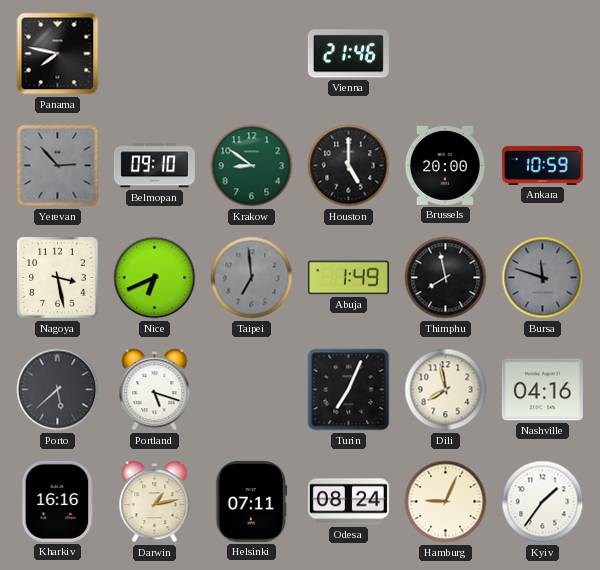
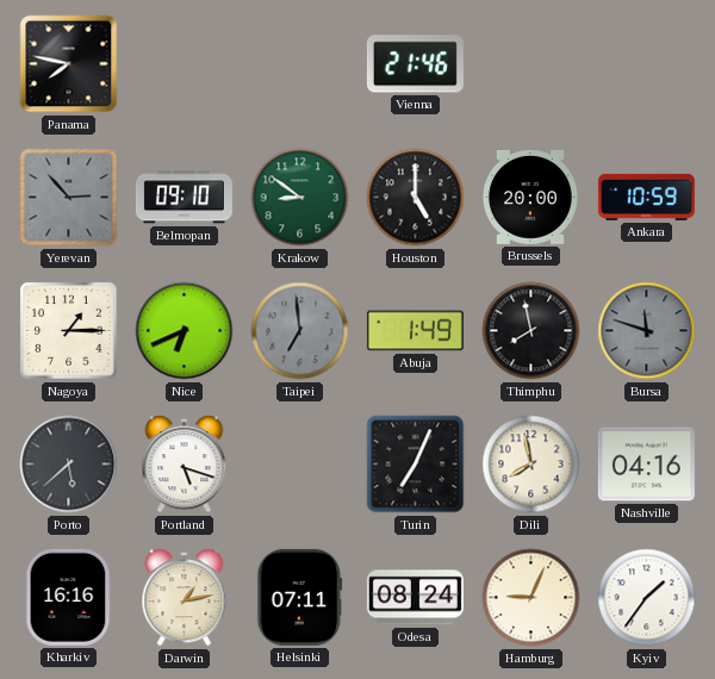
Nagoya: 3:28 -> 1:15 (69, 331)
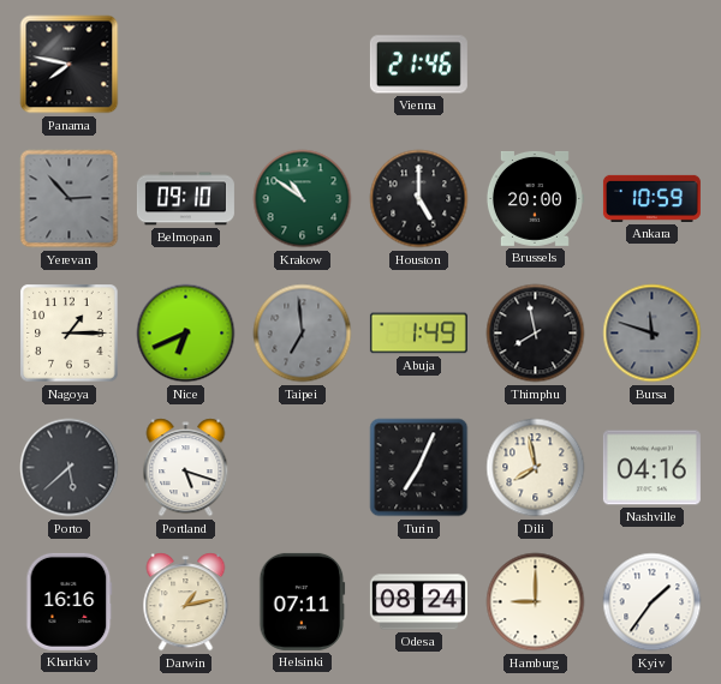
Krakow: 8:51 -> 10:51 (303, 199)
Hamburg: 9:04 -> 9:00 (536, 602)
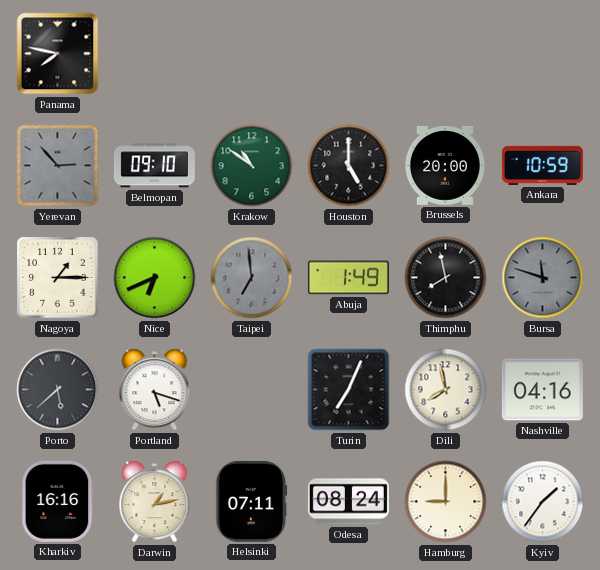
Vienna: 21:46 -> none (418, 65)
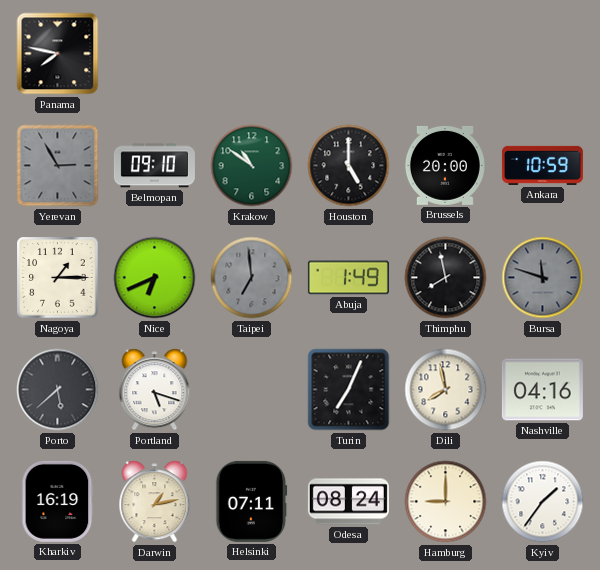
Yerevan: 2:53 -> 2:55 (58, 166)
Kharkiv: 16:16 -> 16:19 (58, 501)
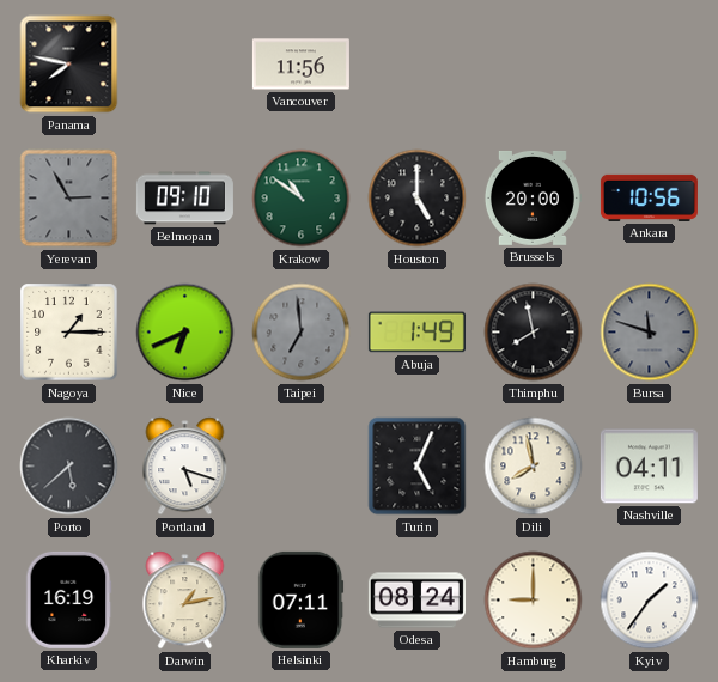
Vancouver: none -> 11:56 (300, 65)
Ankara: 10:59 -> 10:56 (649, 197)
Turin: 7:04 -> 5:04 (418, 467)
Nashville: 04:16 -> 04:11 (649, 467)
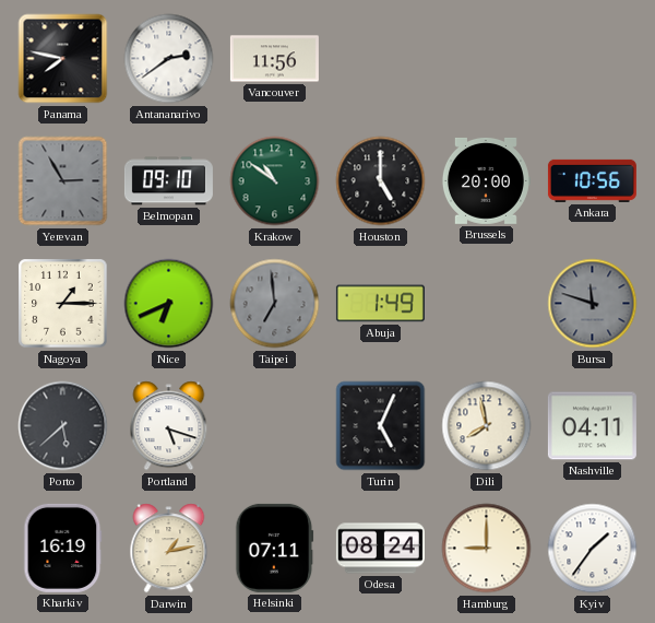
Antananarivo: none -> 2:39 (169, 59)
Thimphu: 7:58 -> none (534, 333)
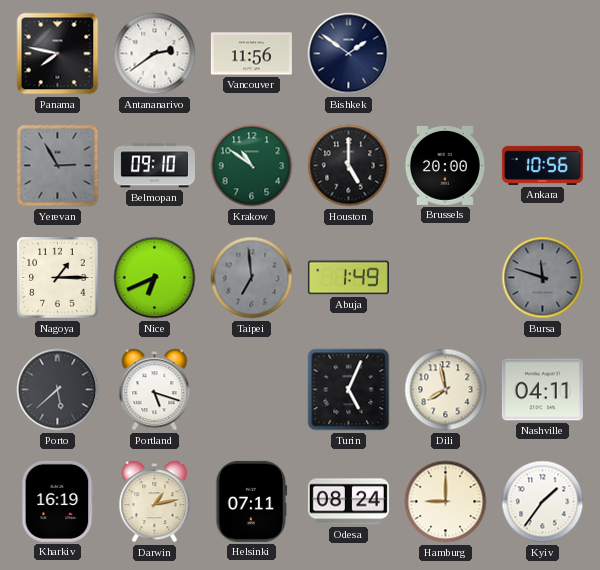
Bishkek: none -> 1:51 (349, 54)
